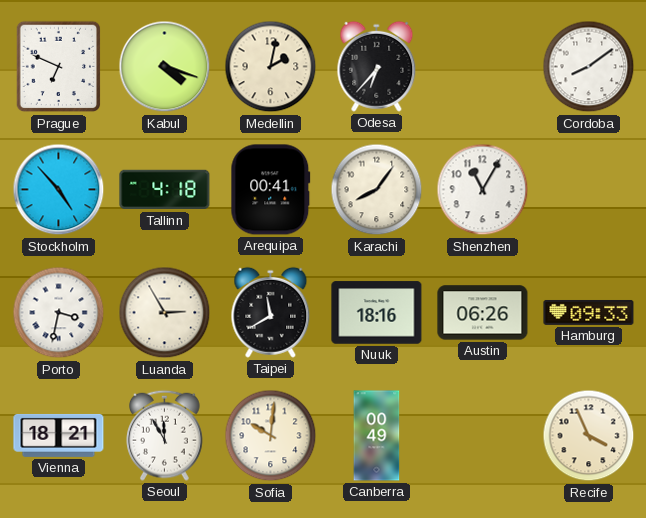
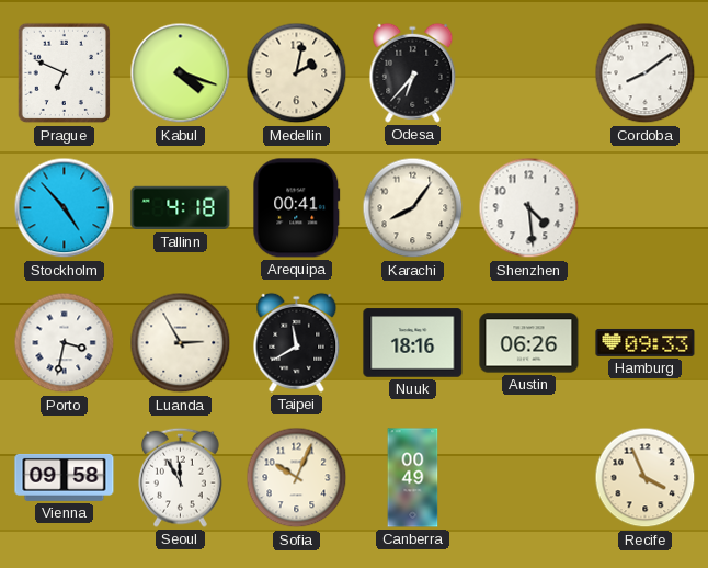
Shenzhen: 11:05 -> 4:29 (529, 208)
Vienna: 18:21 -> 09:58 (65, 477)
Sofia: 10:01 -> 10:04 (297, 478)
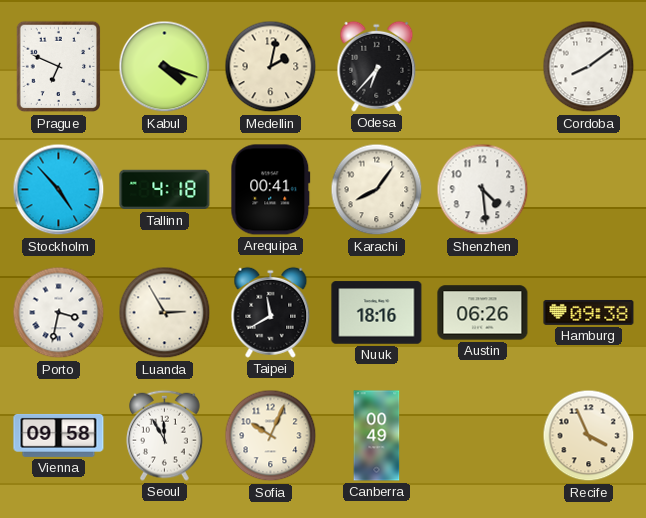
Hamburg: 09:33 -> 09:38 (589, 312)
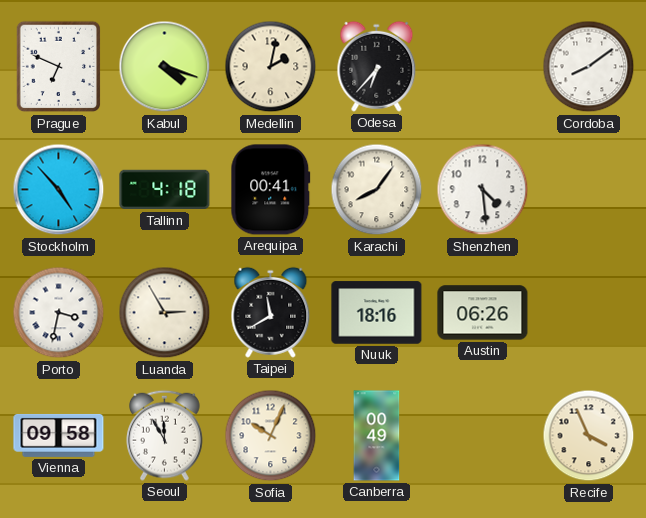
Hamburg: 09:38 -> none (589, 312)
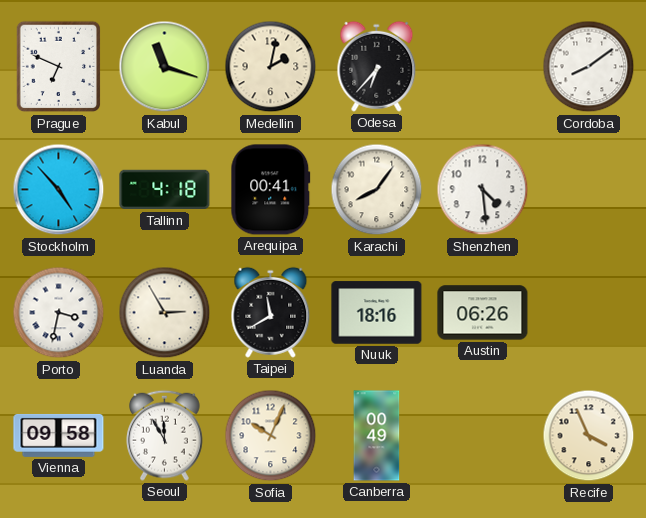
Kabul: 4:18 -> 11:18 (165, 67)
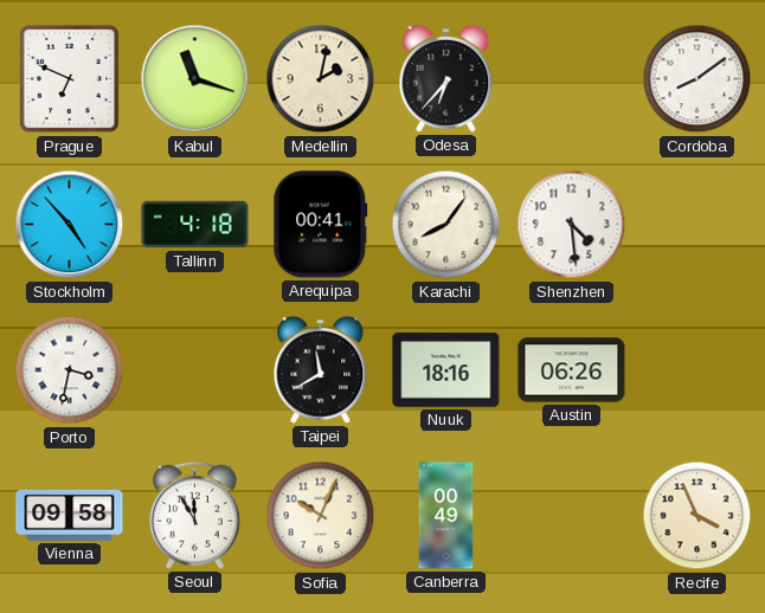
Luanda: 2:55 -> none (165, 313)
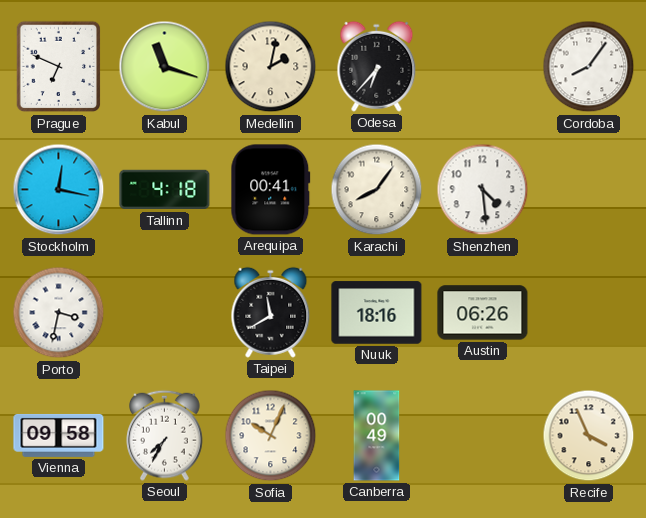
Cordoba: 8:09 -> 8:06 (589, 67)
Stockholm: 4:53 -> 12:17 (59, 190)
Seoul: 11:55 -> 7:35 (165, 435)
